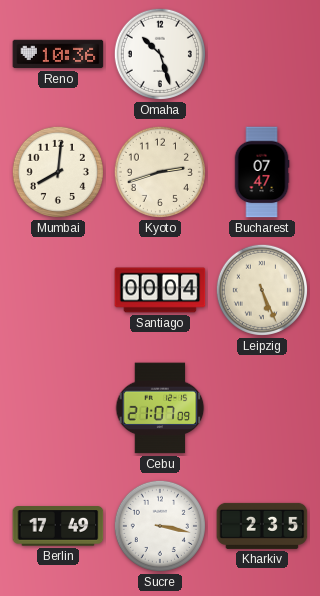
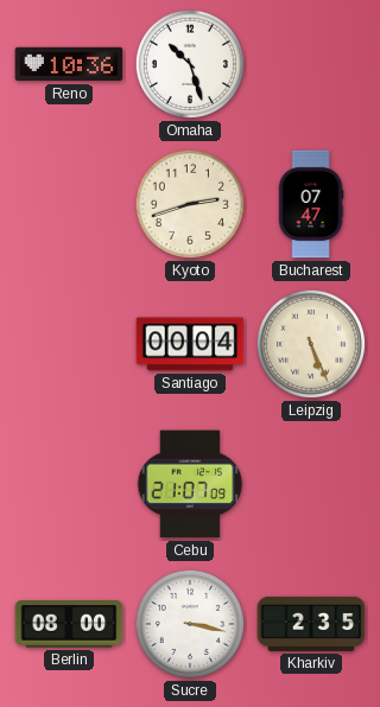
Mumbai: 8:01 -> none (58, 172)
Berlin: 17:49 -> 08:00 (69, 624)
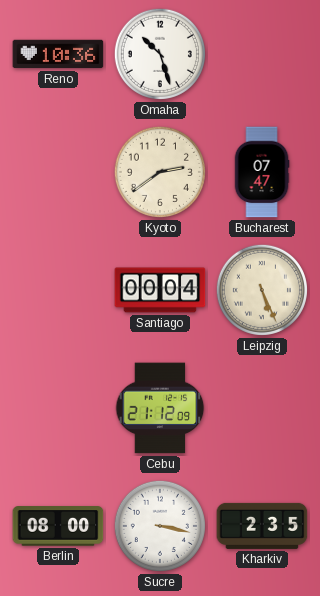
Kyoto: 2:42 -> 2:39 (160, 172)
Cebu: 21:07 -> 21:12 (160, 408)
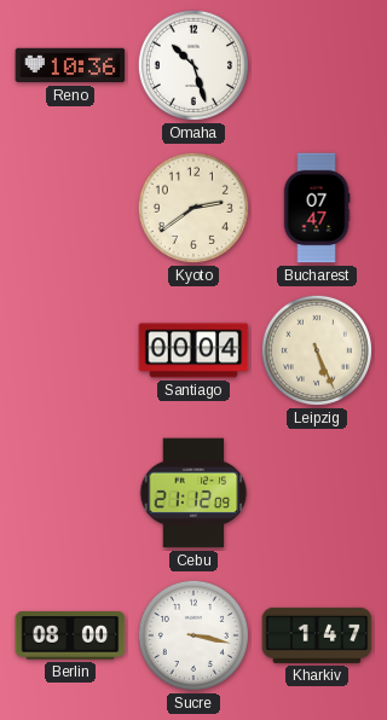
Kharkiv: 2:35 -> 1:47 (317, 635)
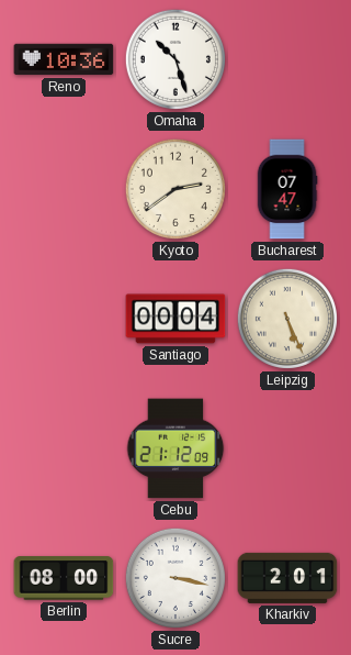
Kharkiv: 1:47 -> 2:01 (287, 578)
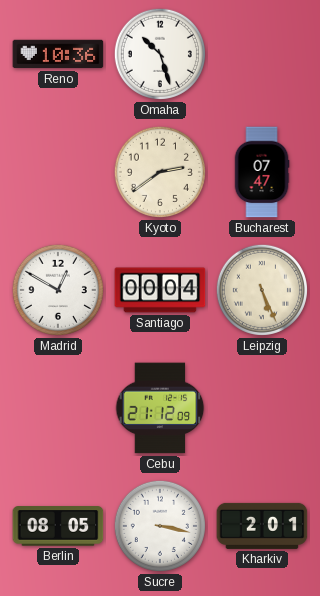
Madrid: none -> 12:50 (58, 290)
Berlin: 08:00 -> 08:05 (58, 526)
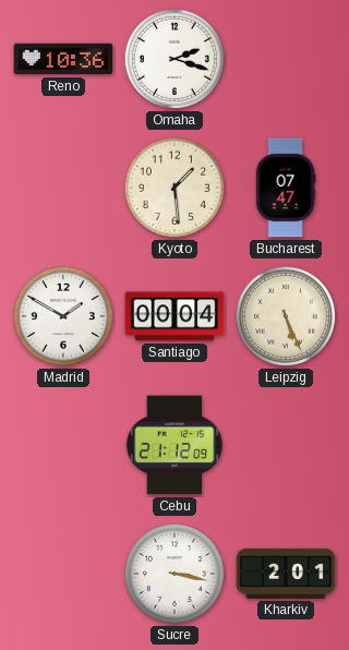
Omaha: 10:27 -> 2:18 (174, 59)
Kyoto: 2:39 -> 1:29 (174, 188)
Madrid: 12:50 -> 1:50 (63, 316)
Berlin: 08:05 -> none (58, 526)
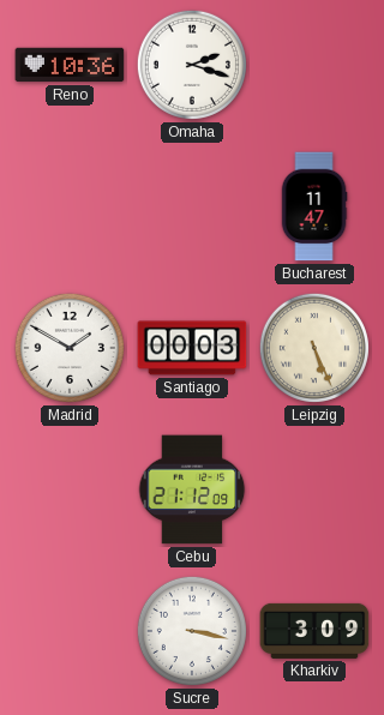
Kyoto: 1:29 -> none (174, 188)
Bucharest: 07:47 -> 11:47 (314, 206)
Santiago: 00:04 -> 00:03 (192, 348)
Kharkiv: 2:01 -> 3:09 (314, 631)
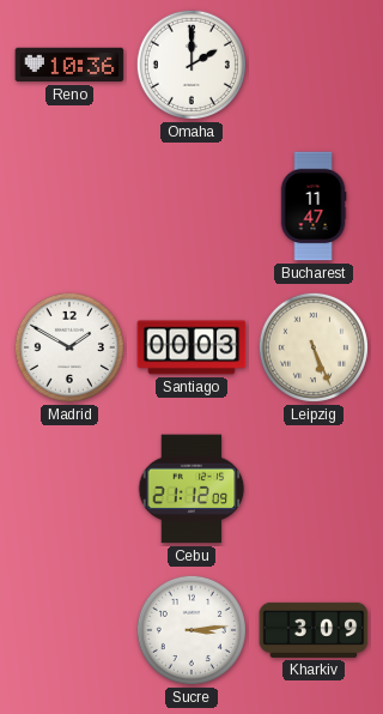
Omaha: 2:18 -> 2:00 (191, 65)
Sucre: 3:17 -> 3:14 (191, 630)
